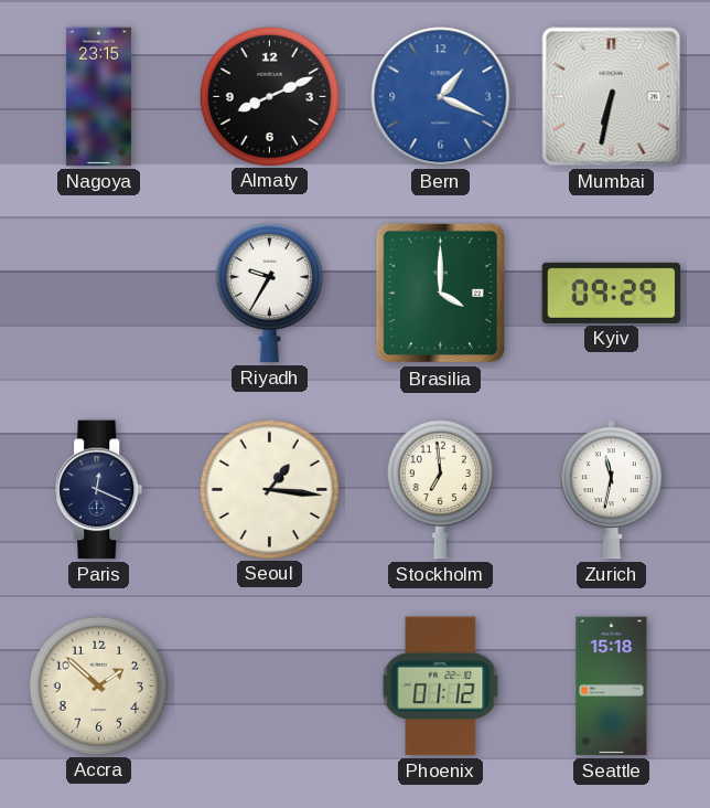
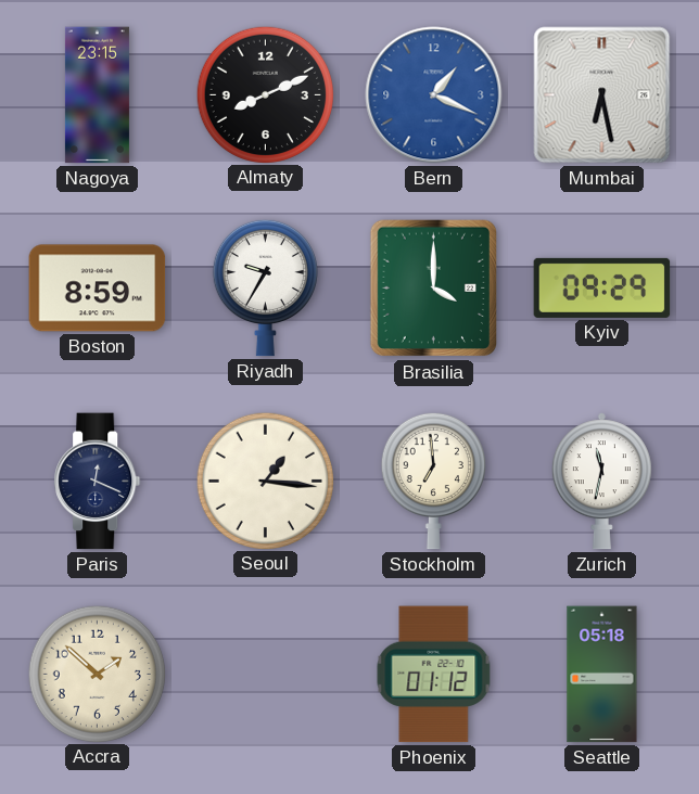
Mumbai: 6:32 -> 6:28 (602, 95)
Boston: none -> 8:59 (98, 289)
Seattle: 15:18 -> 05:18 (602, 675)
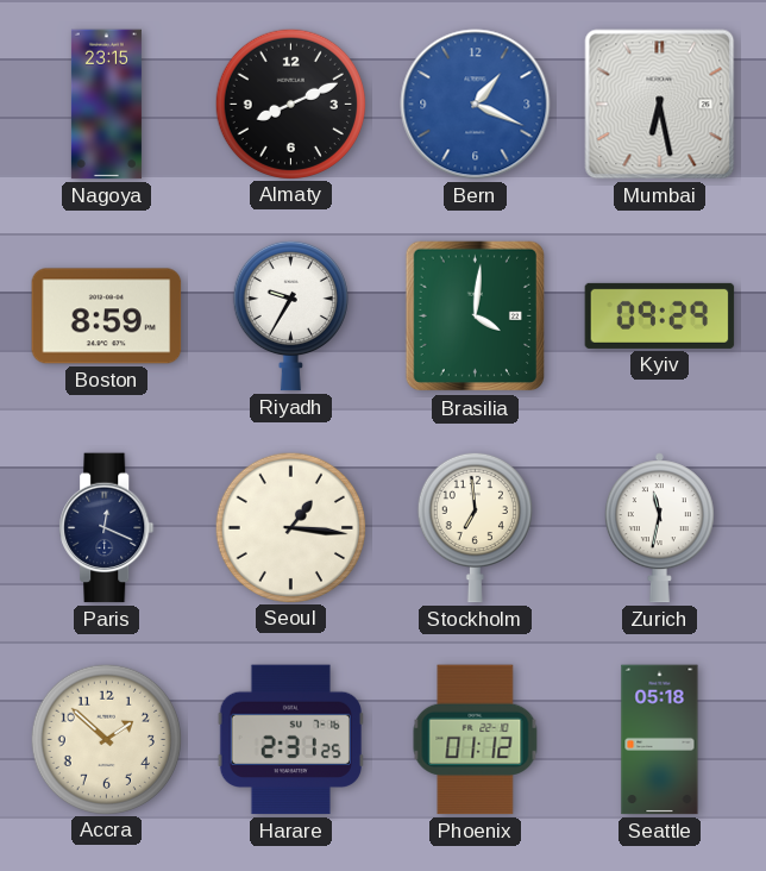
Brasilia: 4:00 -> 4:01 (475, 317)
Harare: none -> 2:31 (290, 740)
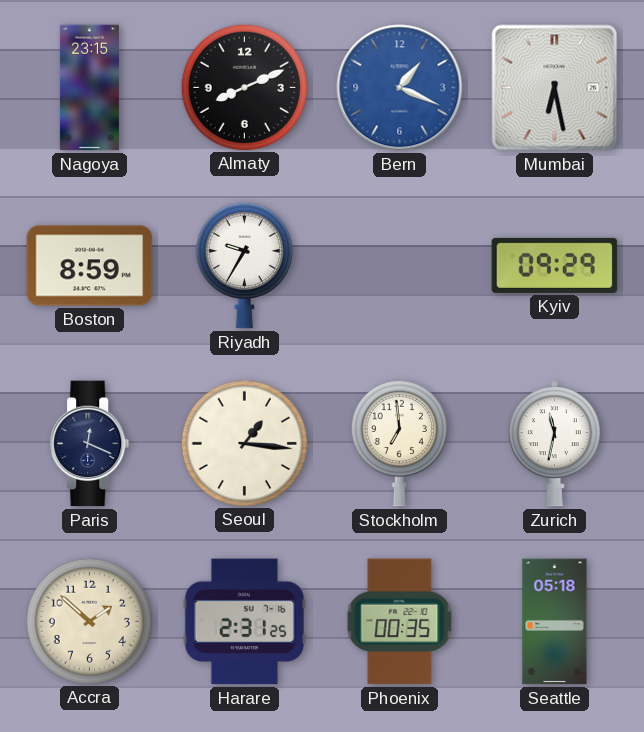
Brasilia: 4:01 -> none (475, 317)
Phoenix: 01:12 -> 00:35 (400, 622)
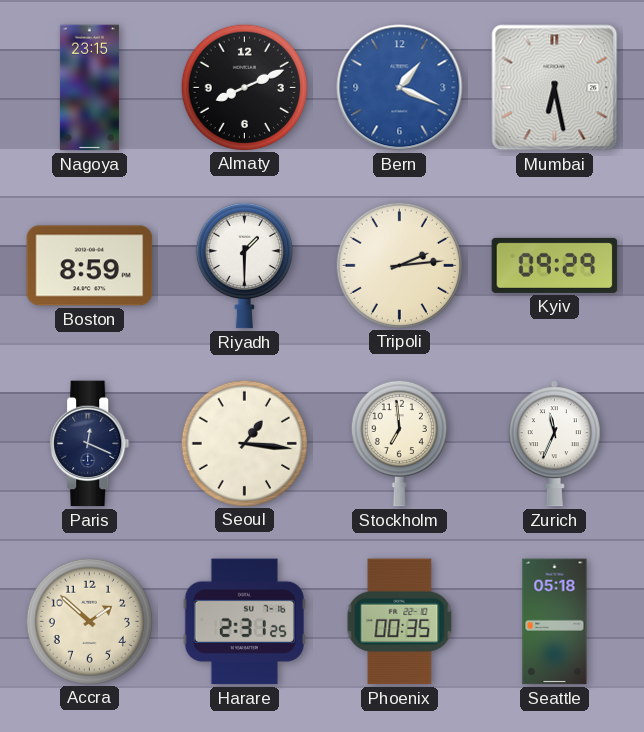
Riyadh: 9:35 -> 1:30 (244, 265)
Tripoli: none -> 2:14 (399, 265)
Zurich: 11:32 -> 11:34 (554, 444)
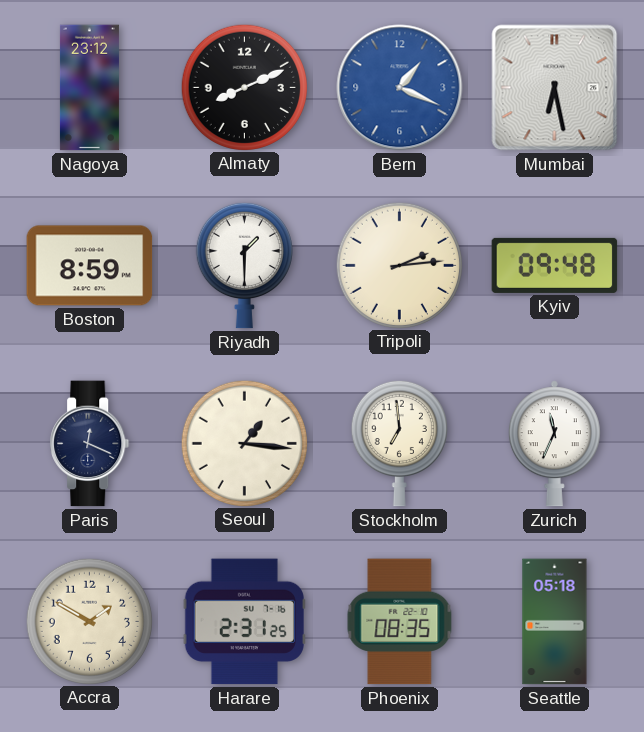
Nagoya: 23:15 -> 23:12 (89, 88)
Kyiv: 09:29 -> 09:48 (555, 265)
Accra: 1:52 -> 1:50 (89, 621)
Phoenix: 00:35 -> 08:35 (400, 622)
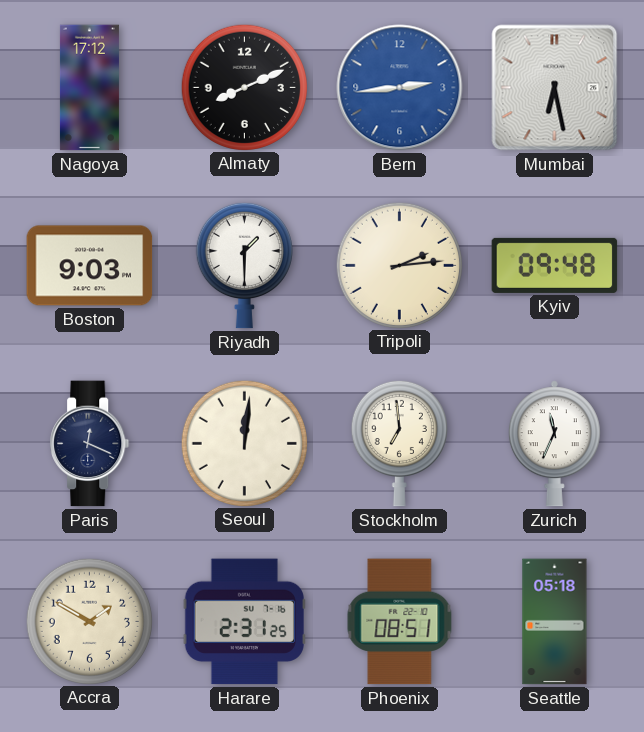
Nagoya: 23:12 -> 17:12 (89, 88)
Bern: 1:19 -> 2:44 (400, 88)
Boston: 8:59 -> 9:03 (90, 266)
Seoul: 1:16 -> 12:01 (244, 443)
Phoenix: 08:35 -> 08:51 (400, 622)
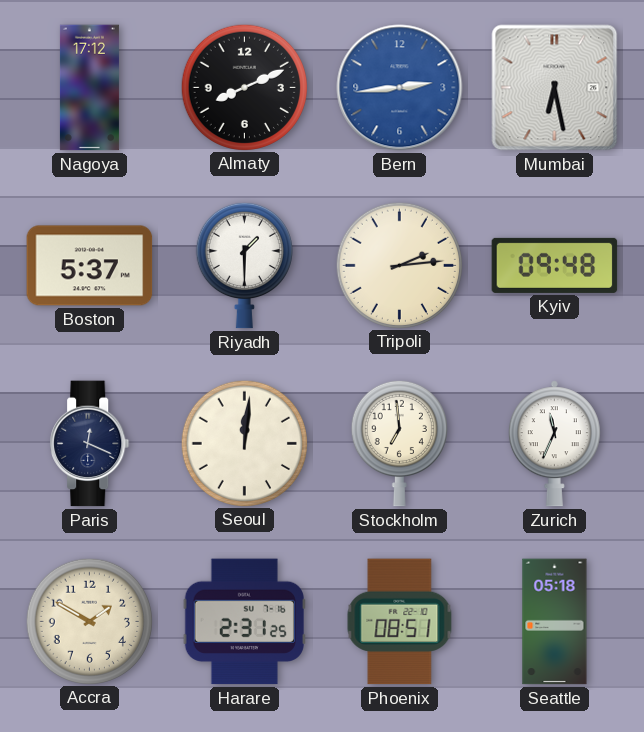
Boston: 9:03 -> 5:37 (90, 266)
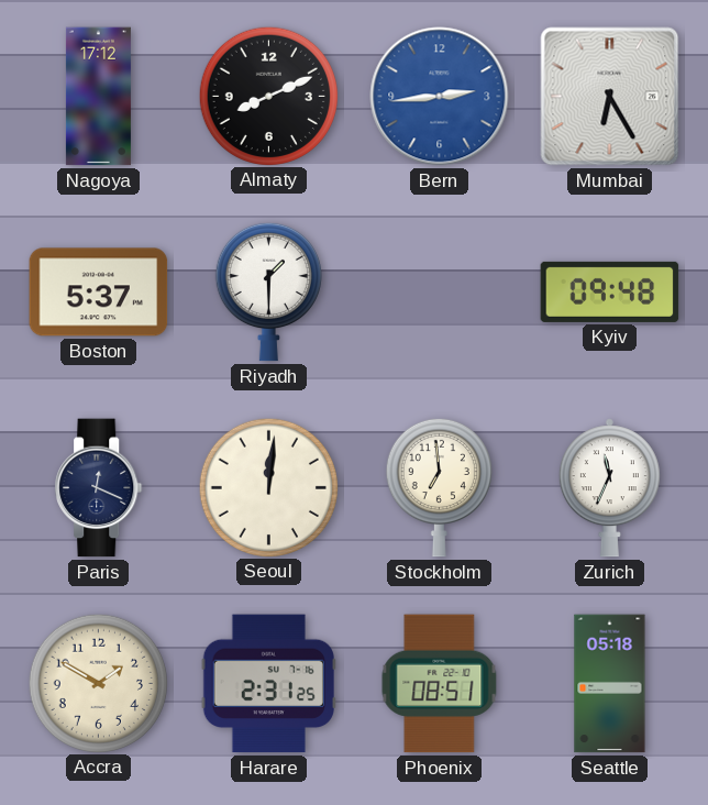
Mumbai: 6:28 -> 6:25 (610, 97)
Tripoli: 2:14 -> none (399, 265)
